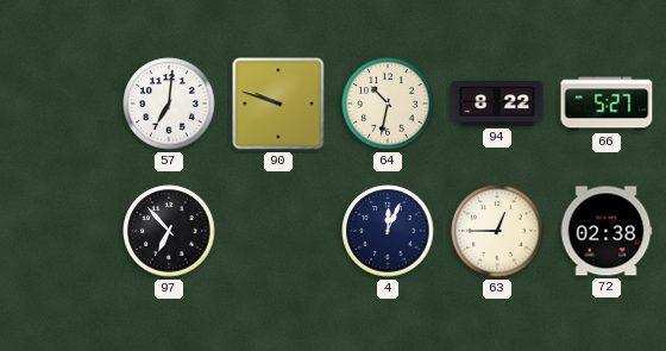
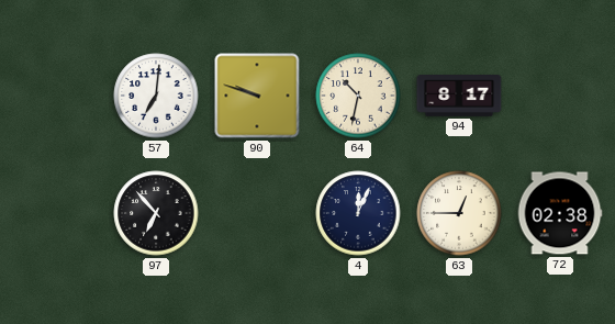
94: 8:22 -> 8:17 (459, 97)
66: 5:27 -> none (607, 104)
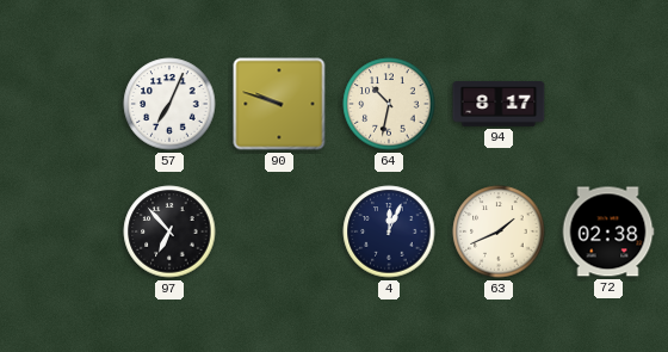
57: 7:01 -> 7:04 (169, 104)
63: 12:45 -> 1:41 (499, 231)
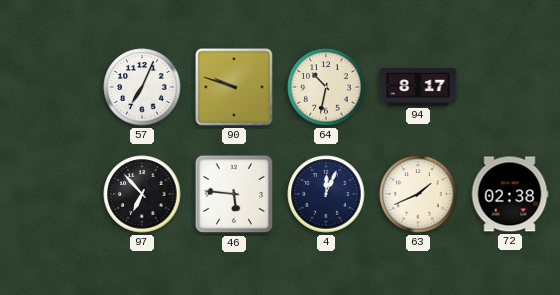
46: none -> 5:46 (234, 194)
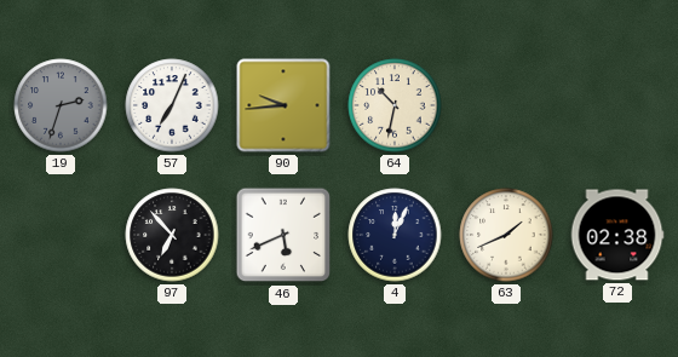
19: none -> 2:33 (61, 105)
90: 9:48 -> 9:44 (283, 105)
94: 8:17 -> none (418, 88)
46: 5:46 -> 5:41 (283, 235)
